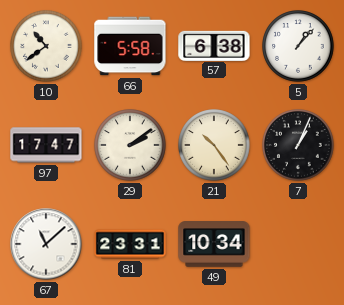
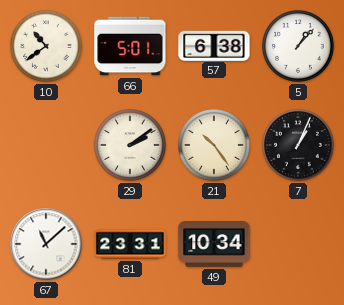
66: 5:58 -> 5:01 (130, 46)
97: 17:47 -> none (46, 145)
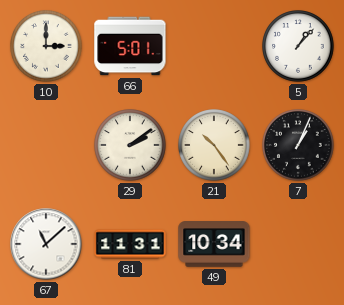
10: 10:39 -> 3:00 (46, 46)
57: 6:38 -> none (214, 45)
81: 23:31 -> 11:31 (130, 244)
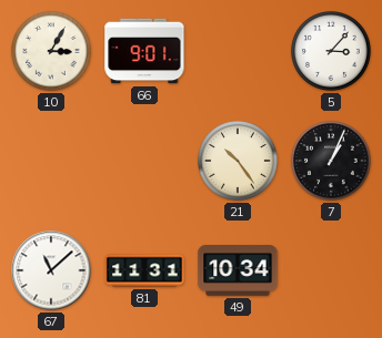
10: 3:00 -> 3:05 (51, 51)
66: 5:01 -> 9:01 (144, 51)
5: 1:07 -> 3:07 (331, 51)
29: 2:09 -> none (130, 145)
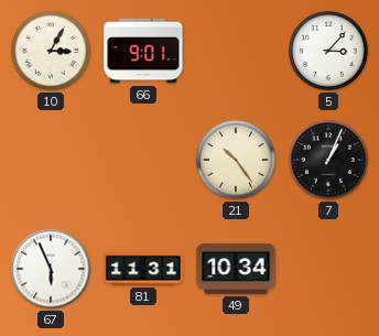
67: 11:08 -> 5:56 (51, 269)
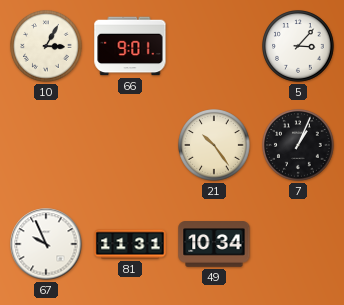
67: 5:56 -> 9:56 (46, 244)
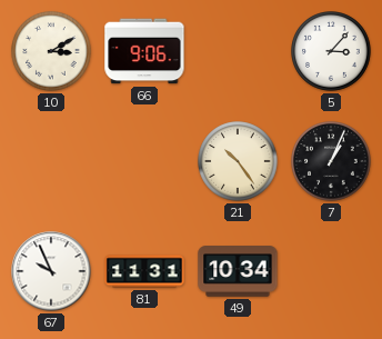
10: 3:05 -> 3:10 (51, 51)
66: 9:01 -> 9:06 (144, 51)
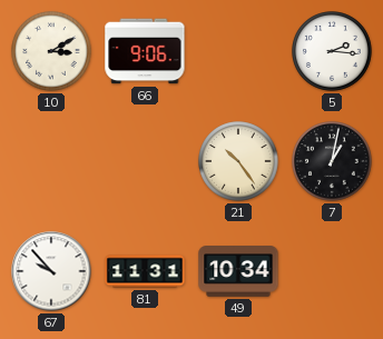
5: 3:07 -> 2:16 (332, 51)
7: 1:04 -> 1:02 (332, 161)
67: 9:56 -> 9:53 (51, 271)
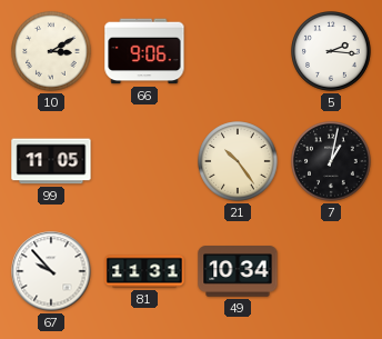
99: none -> 11:05 (51, 161)
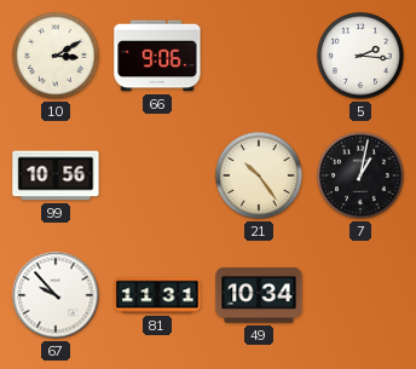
99: 11:05 -> 10:56 (56, 175)
